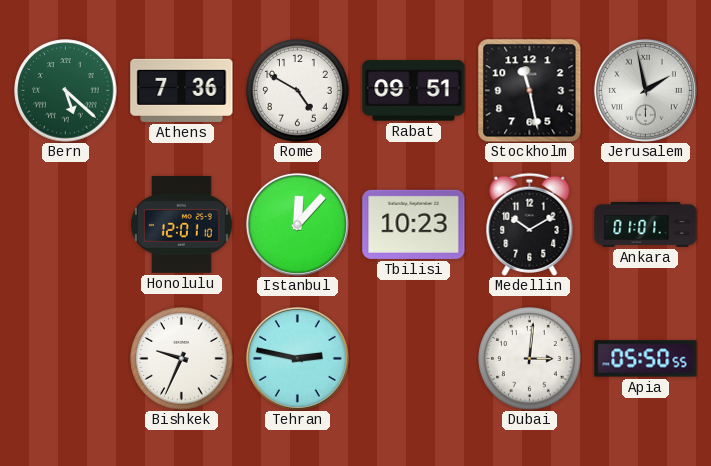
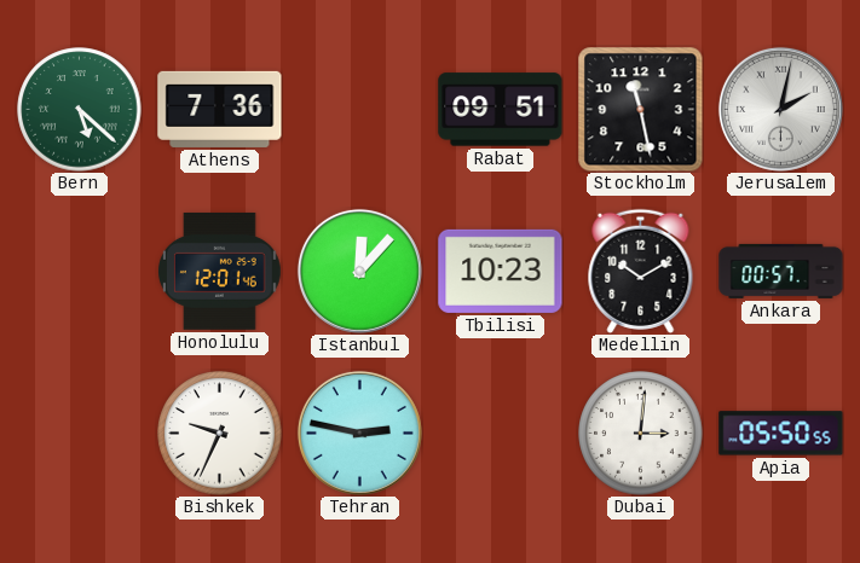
Rome: 4:50 -> none (298, 91)
Jerusalem: 1:58 -> 2:02 (780, 109)
Honolulu: 12:01:10 -> 12:01:46 (220, 271)
Ankara: 01:01 -> 00:57 (781, 271)
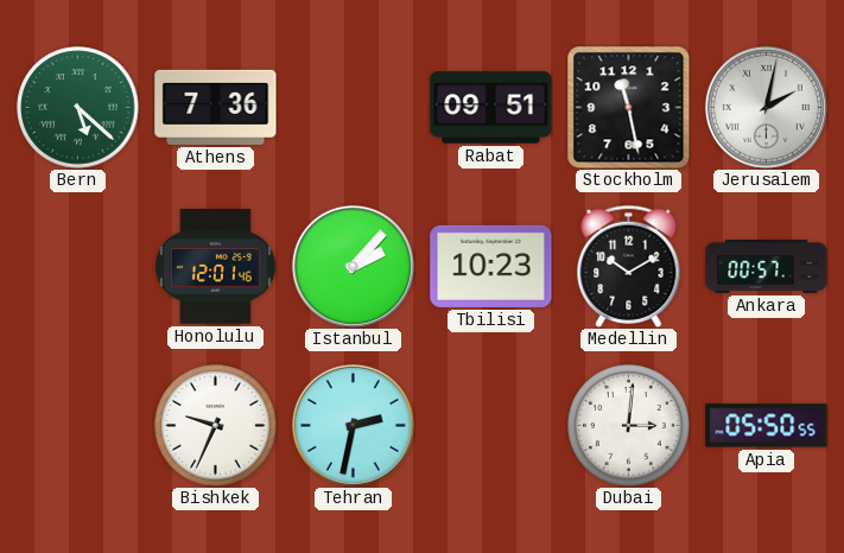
Istanbul: 12:07 -> 2:07 (353, 266)
Tehran: 2:47 -> 2:32 (353, 425)
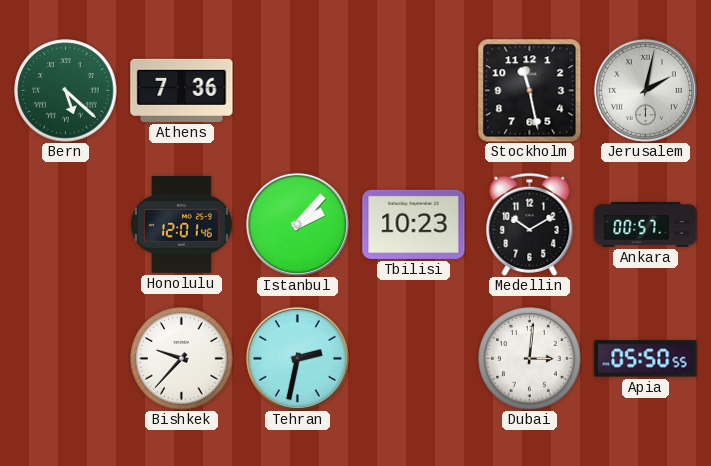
Rabat: 09:51 -> none (491, 108)
Bishkek: 9:34 -> 9:37 (182, 359)
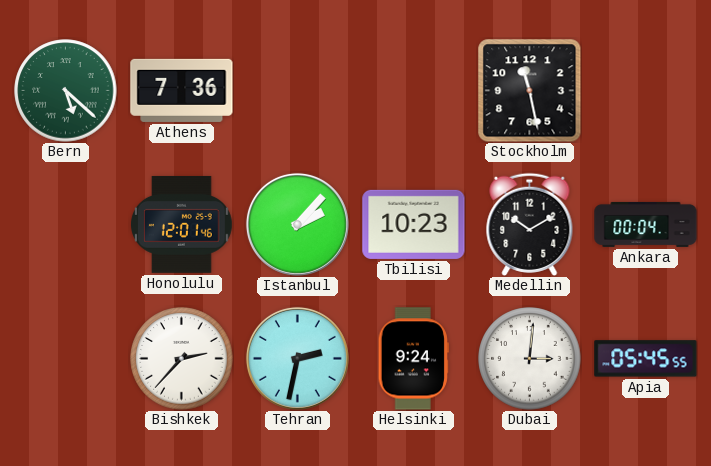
Jerusalem: 2:02 -> none (645, 90)
Ankara: 00:57 -> 00:04 (646, 224)
Bishkek: 9:37 -> 2:37 (182, 359)
Helsinki: none -> 9:24 (413, 359)
Apia: 05:50 -> 05:45 (646, 359)
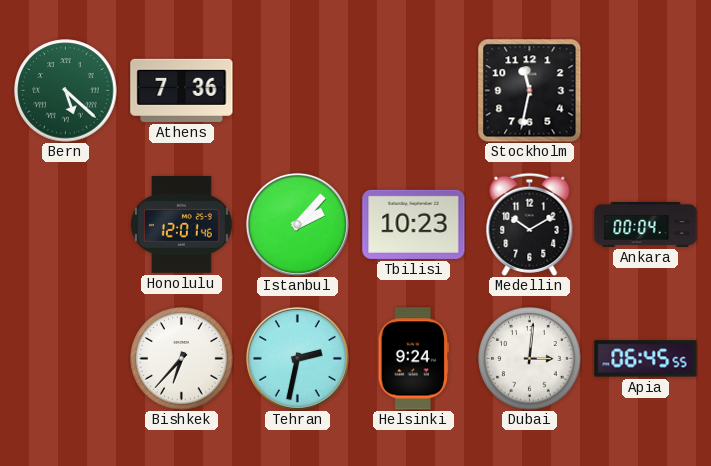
Stockholm: 11:28 -> 11:32 (530, 91)
Bishkek: 2:37 -> 6:37 (182, 359)
Apia: 05:45 -> 06:45 (646, 359)
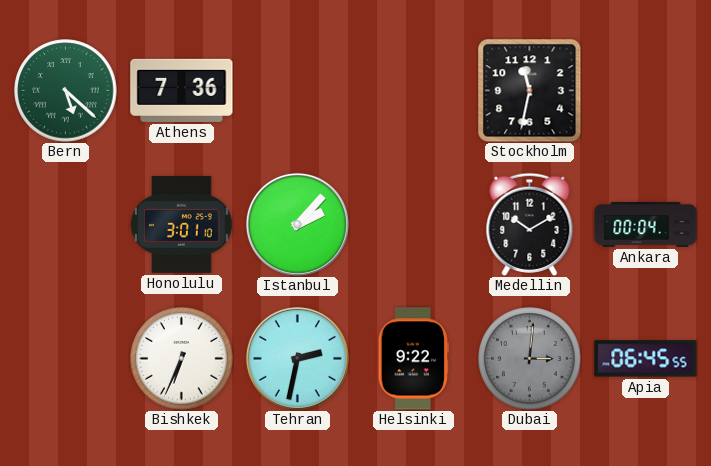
Honolulu: 12:01 -> 3:01 (182, 224)
Tbilisi: 10:23 -> none (414, 224)
Bishkek: 6:37 -> 6:34 (182, 359)
Helsinki: 9:24 -> 9:22 (413, 359)
Dubai dial: white -> grey (530, 359)
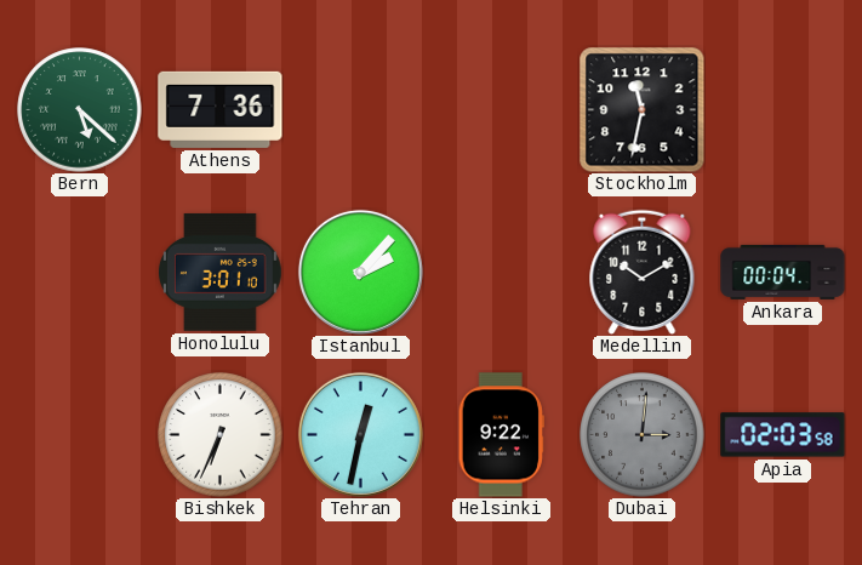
Tehran: 2:32 -> 12:32 (360, 434)
Apia: 06:45 -> 02:03 (783, 435)
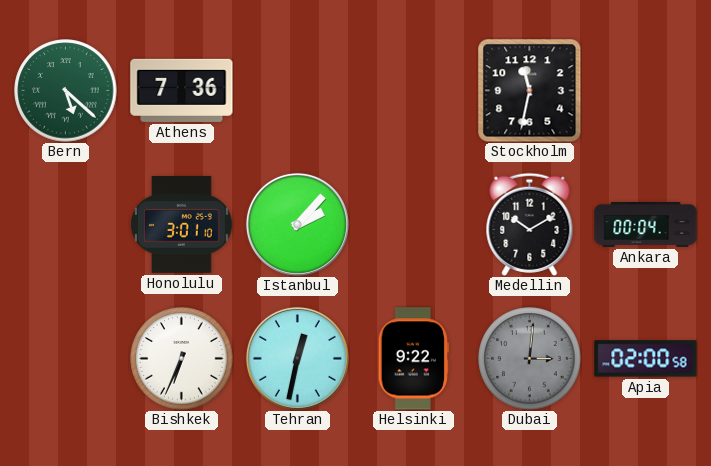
Apia: 02:03 -> 02:00 (646, 359)
